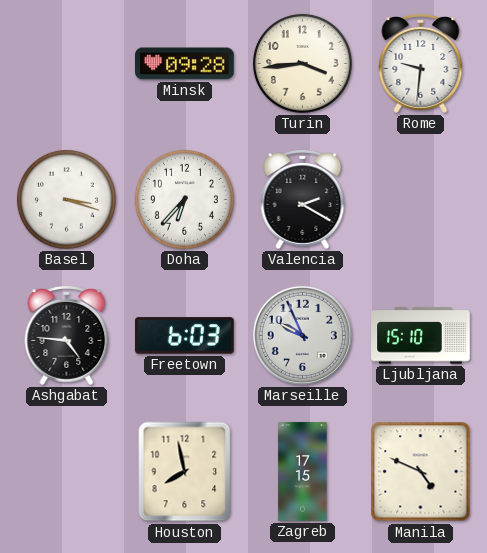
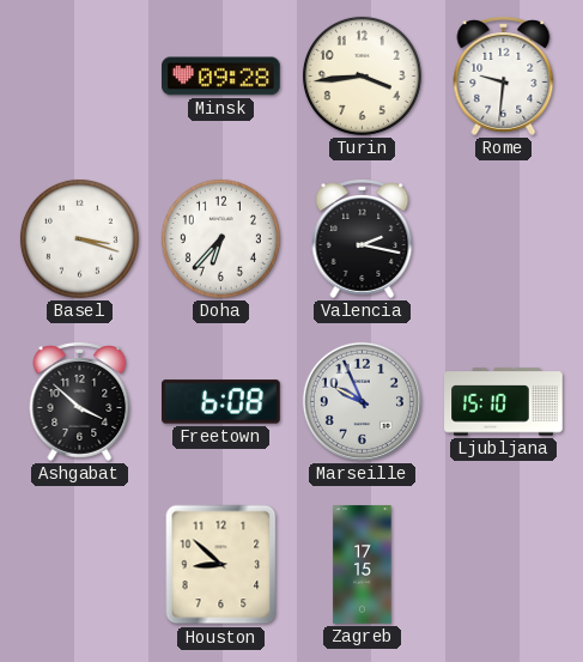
Valencia: 2:20 -> 2:17 (363, 239)
Ashgabat: 4:46 -> 3:52 (80, 402)
Freetown: 6:03 -> 6:08 (221, 402)
Houston: 7:58 -> 8:52 (221, 565)
Manila: 4:49 -> none (421, 472)
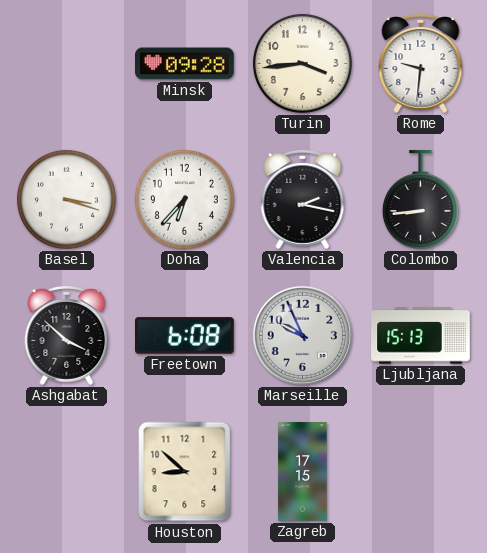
Colombo: none -> 8:44 (420, 200)
Ljubljana: 15:10 -> 15:13 (421, 336)
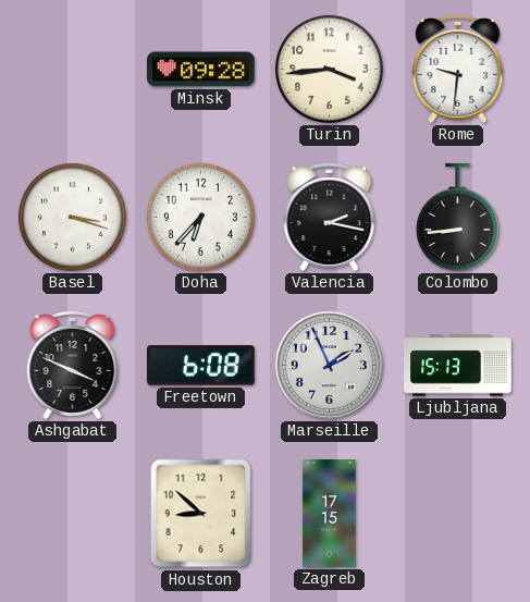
Ashgabat: 3:52 -> 3:49 (73, 366)
Marseille: 9:56 -> 1:56 (329, 365)
